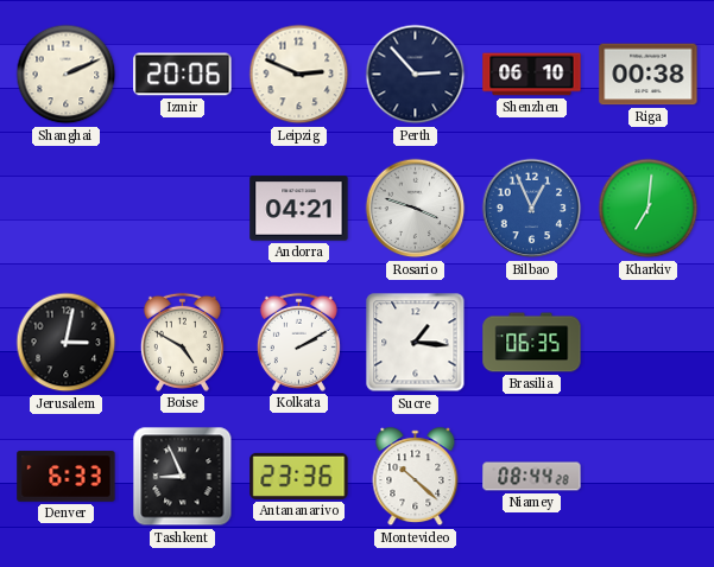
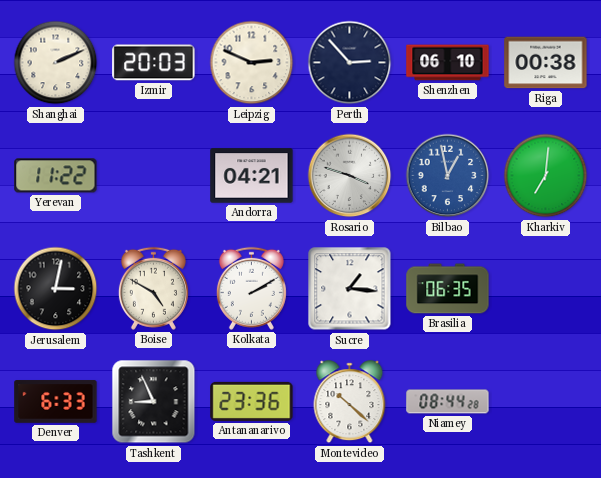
Izmir: 20:06 -> 20:03 (154, 63)
Yerevan: none -> 11:22 (56, 176)
Bilbao: 12:56 -> 12:58 (448, 176)
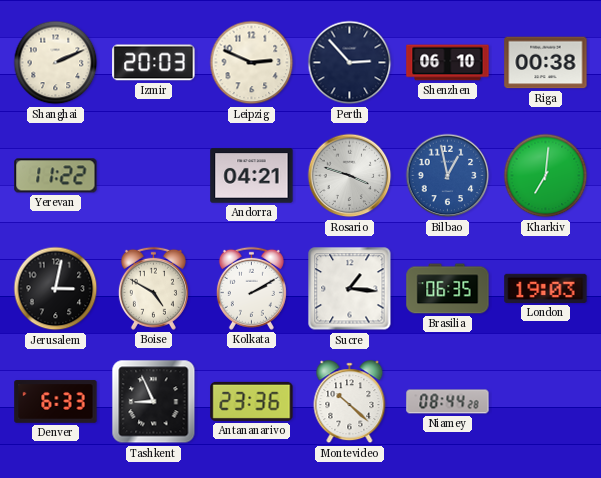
London: none -> 19:03 (546, 288)
